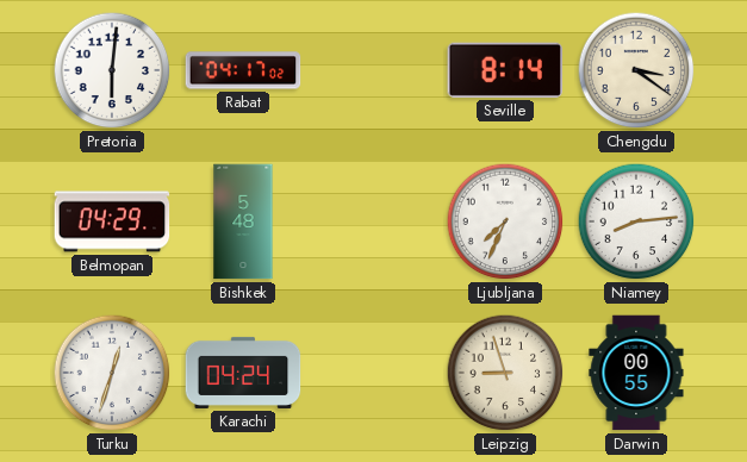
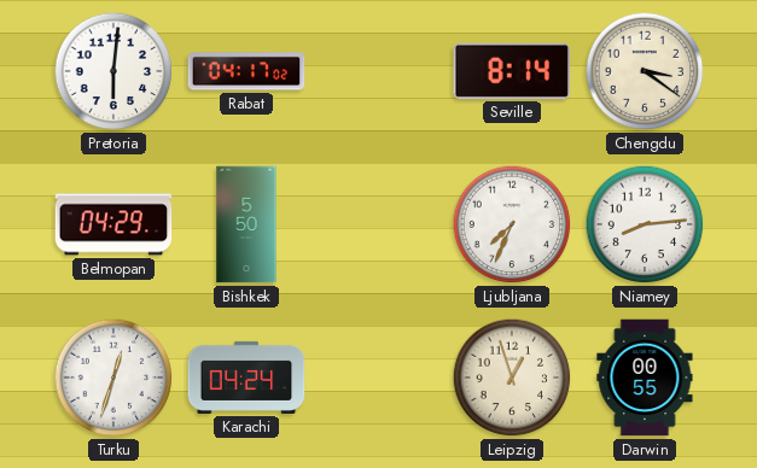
Bishkek: 5:48 -> 5:50 (246, 224)
Leipzig: 8:57 -> 12:57 (512, 378)
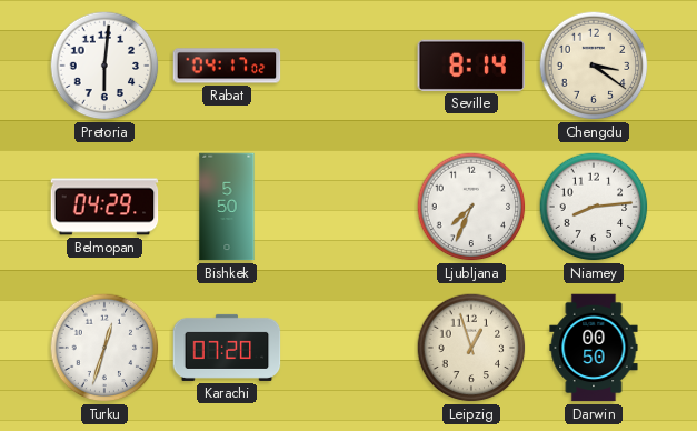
Karachi: 04:24 -> 07:20 (227, 348)
Darwin: 00:55 -> 00:50 (594, 348)
